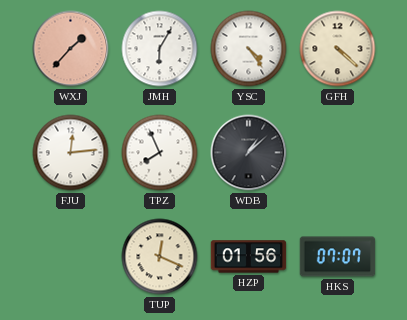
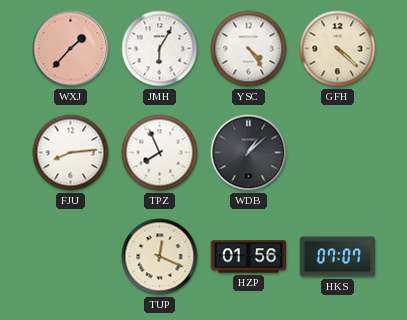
FJU: 12:14 -> 8:14 (71, 153)
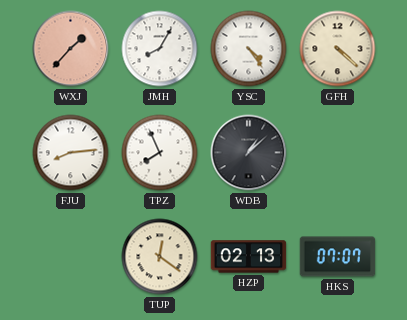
JMH: 6:05 -> 8:05 (160, 49)
TUP: 12:19 -> 12:21 (160, 257)
HZP: 01:56 -> 02:13 (249, 257)
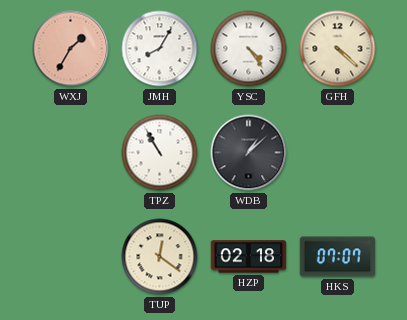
WXJ: 1:37 -> 1:35 (71, 49)
FJU: 8:14 -> none (71, 153)
TPZ: 7:56 -> 10:55 (160, 153)
HZP: 02:13 -> 02:18 (249, 257)
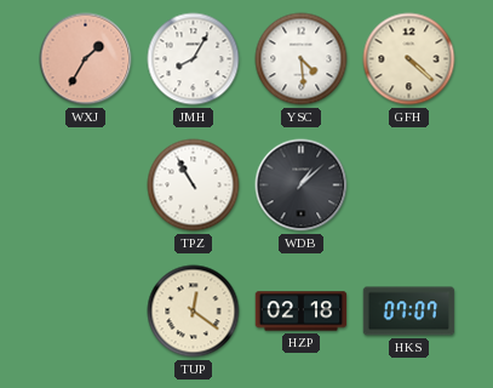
YSC: 4:24 -> 4:29 (302, 59)
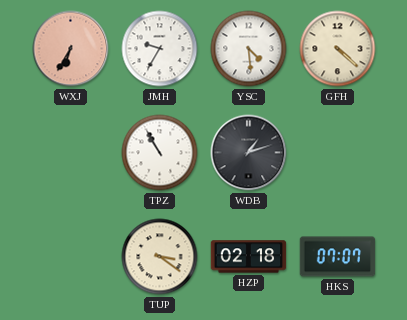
WXJ: 1:35 -> 6:35 (71, 49)
JMH: 8:05 -> 9:35 (160, 49)
WDB: 1:08 -> 1:12 (249, 153)
TUP: 12:21 -> 3:21 (160, 257)
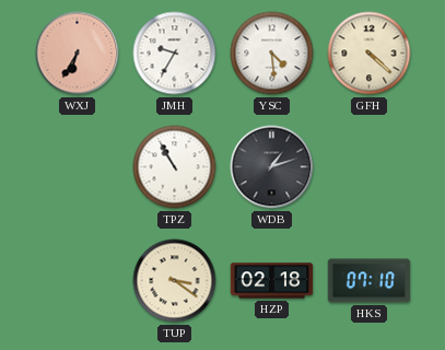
HKS: 07:07 -> 07:10 (370, 281)
